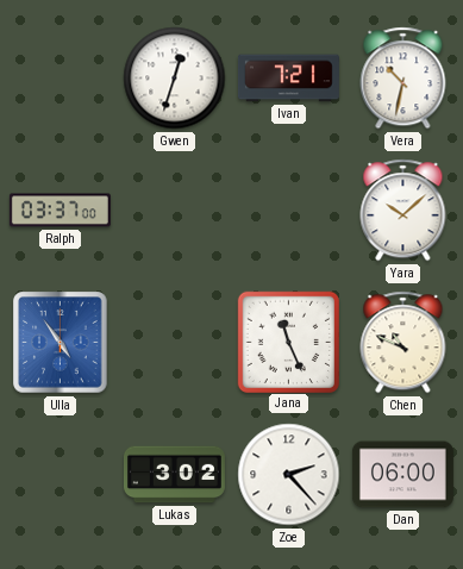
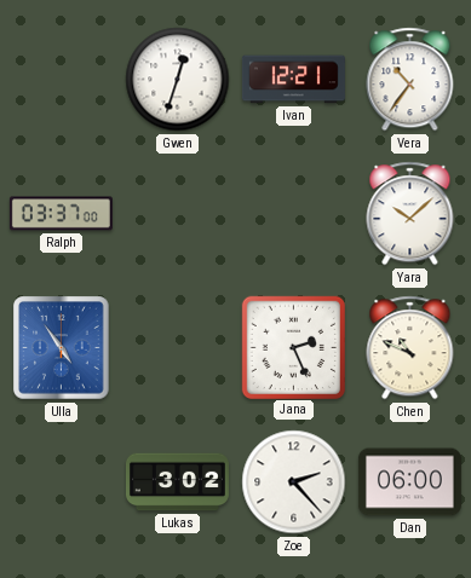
Ivan: 7:21 -> 12:21 (293, 80)
Vera: 10:32 -> 10:36 (410, 80)
Jana: 11:26 -> 2:26 (293, 347)
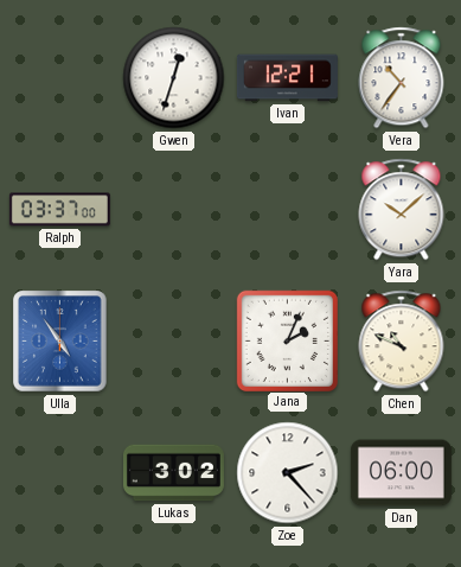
Jana: 2:26 -> 2:04 (287, 340)
